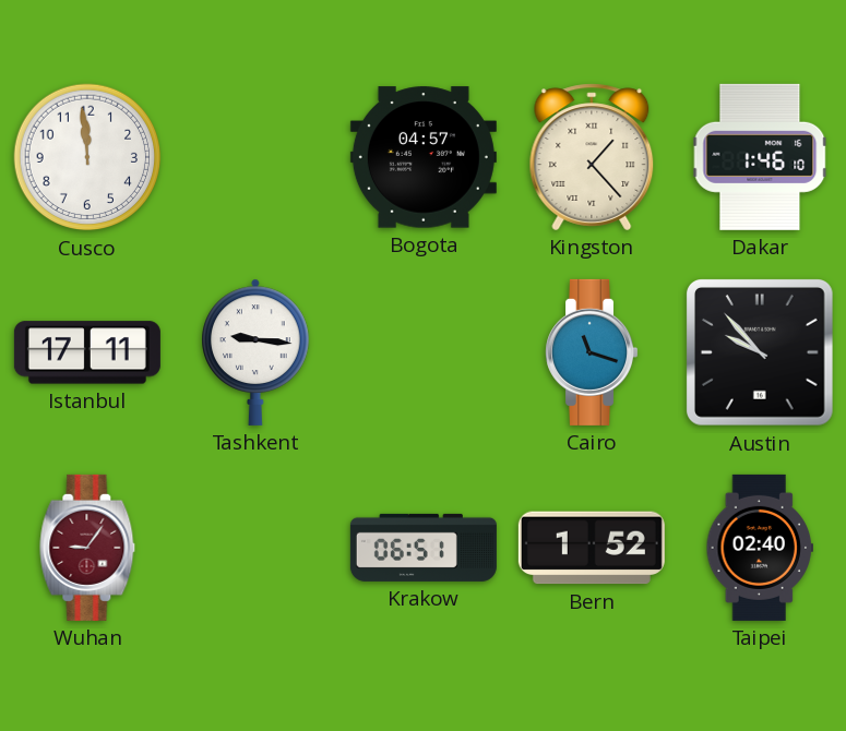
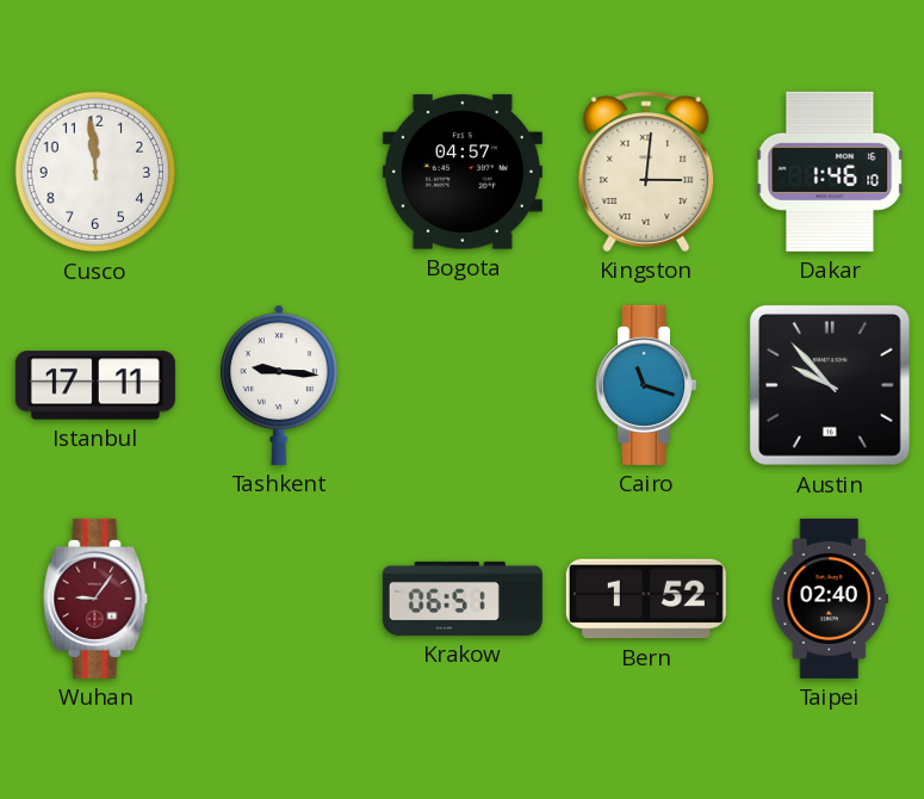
Kingston: 1:23 -> 3:01 (646, 172)
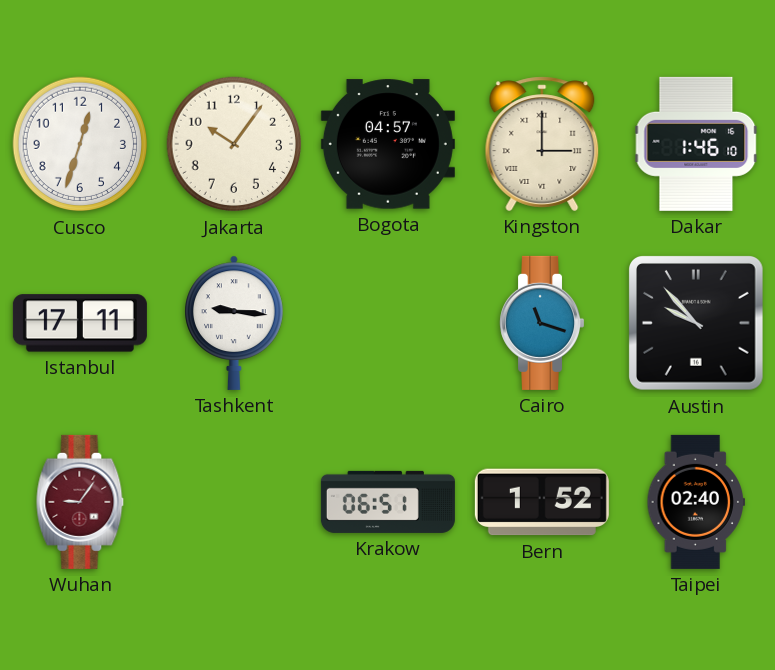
Cusco: 11:59 -> 12:33 (80, 144)
Jakarta: none -> 10:06 (234, 144)
Kingston: 3:01 -> 3:00 (542, 144)
